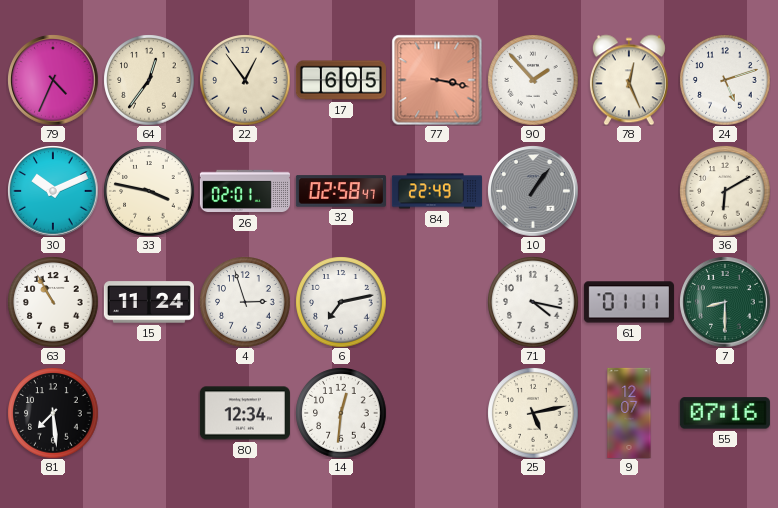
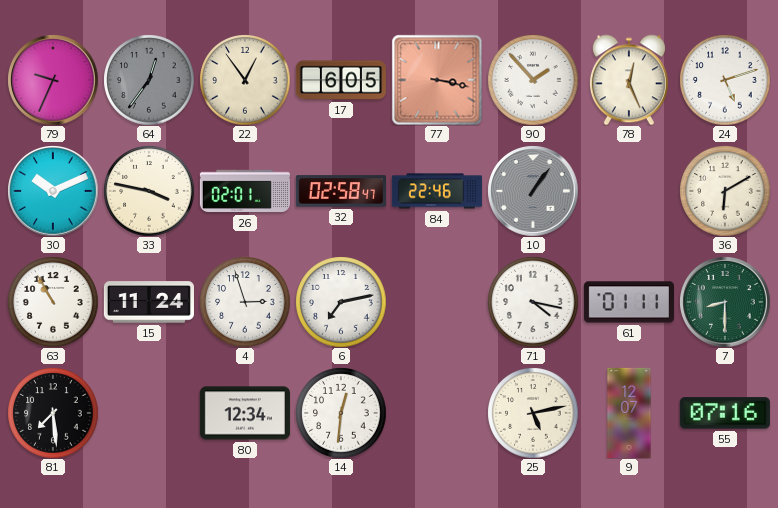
79: 4:34 -> 9:34 (53, 80)
64 dial: cream -> grey (149, 80)
84: 22:49 -> 22:46 (437, 191)
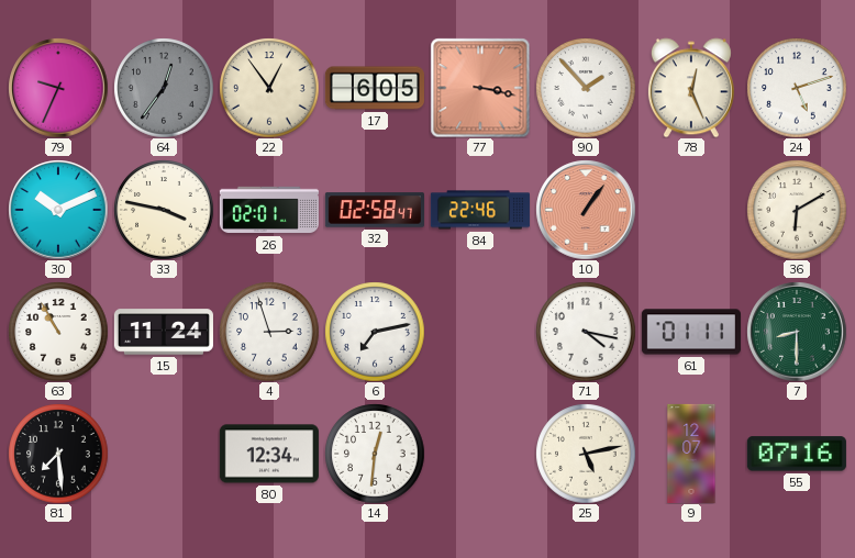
10 dial: grey -> salmon (586, 210)
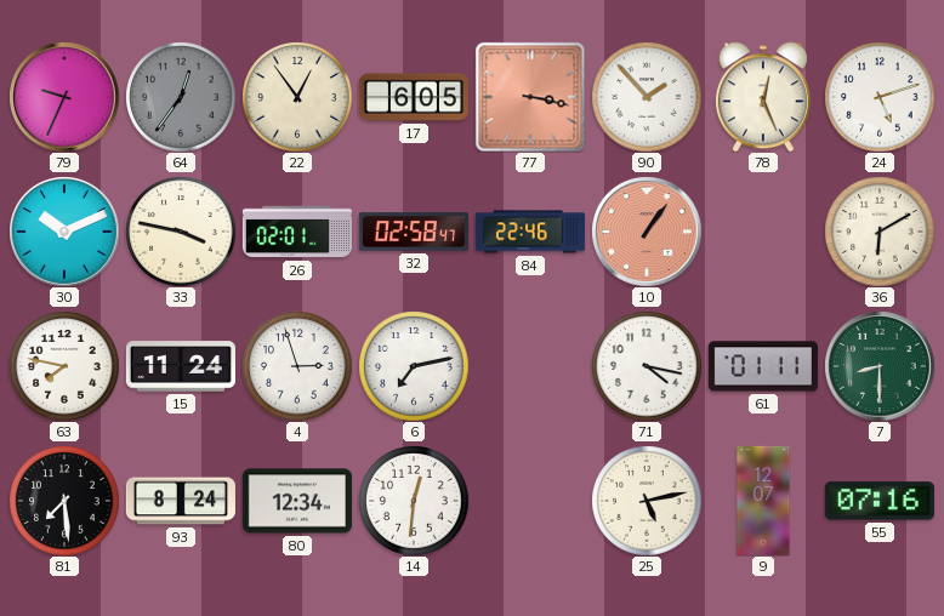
63: 10:55 -> 7:47 (64, 366)
93: none -> 8:24 (181, 501)
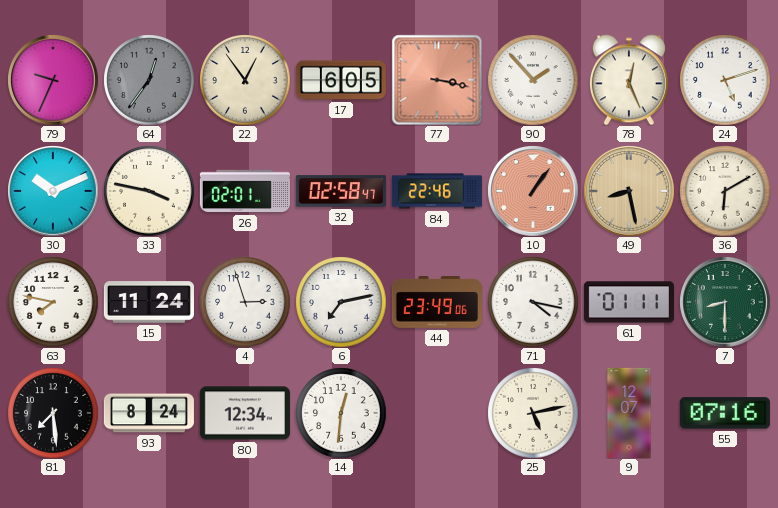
49: none -> 8:28 (629, 191)
44: none -> 23:49 (437, 303)
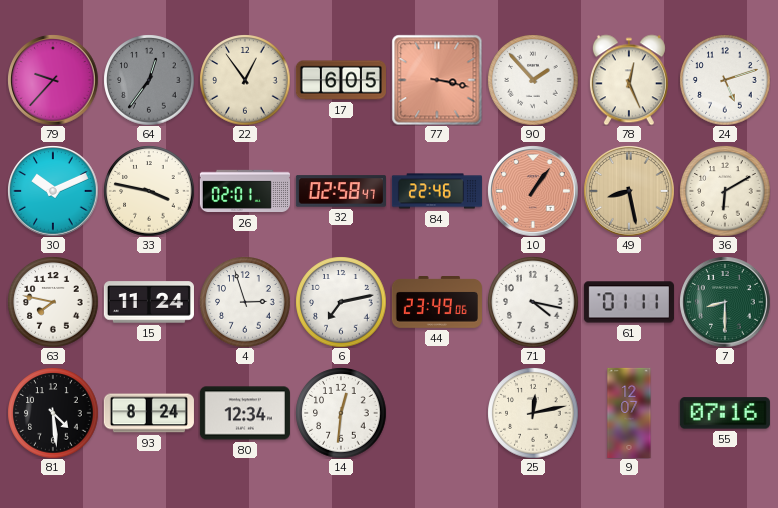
79: 9:34 -> 9:37 (53, 80)
81: 7:29 -> 4:29 (53, 413)
25: 5:13 -> 12:13 (533, 413)
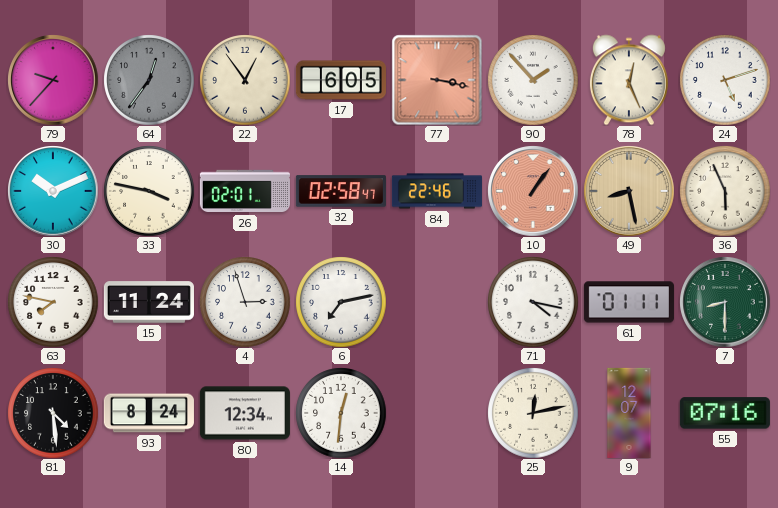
36: 6:10 -> 5:56 (725, 191)
44: 23:49 -> none (437, 303)
